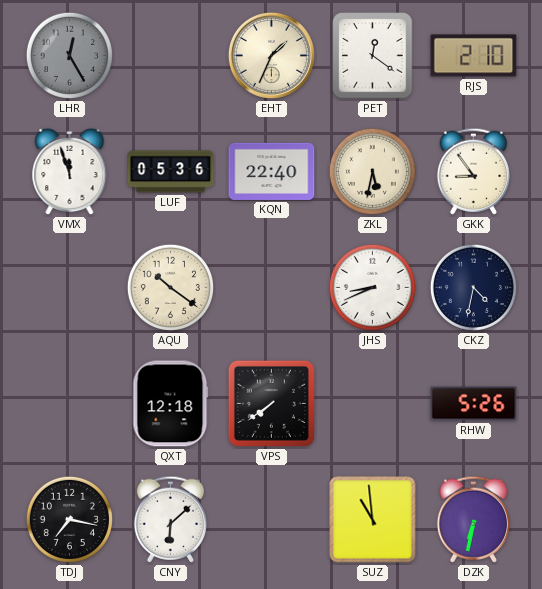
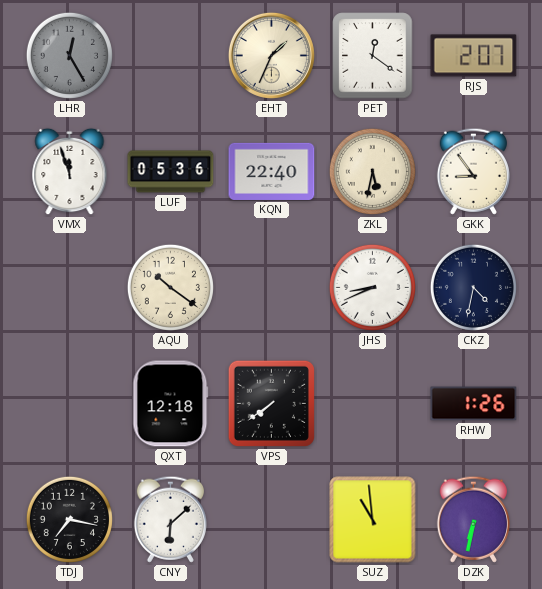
RJS: 2:10 -> 2:07 (474, 56)
RHW: 5:26 -> 1:26 (474, 404)
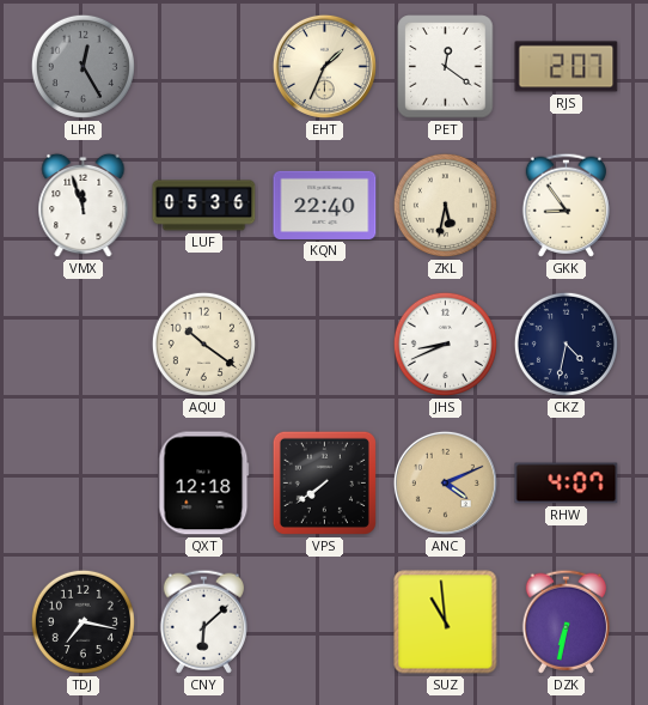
ANC: none -> 4:11 (445, 482)
RHW: 1:26 -> 4:07 (567, 484)
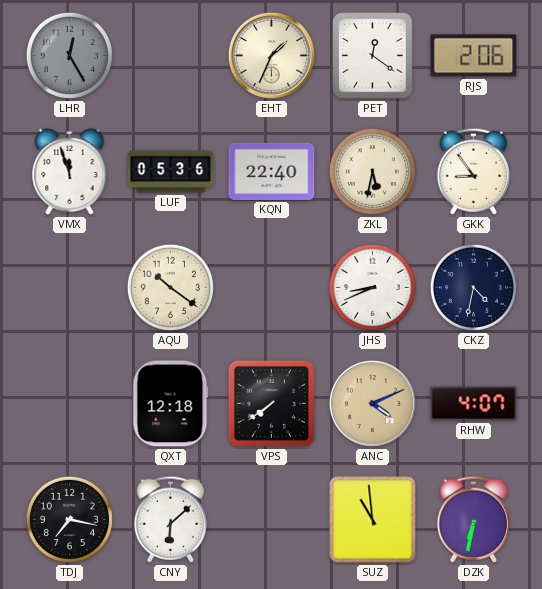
RJS: 2:07 -> 2:06 (474, 56)
